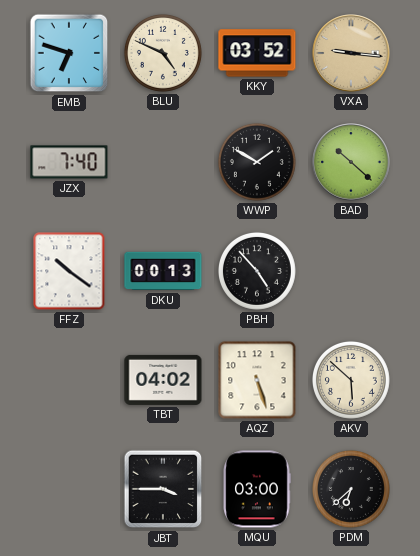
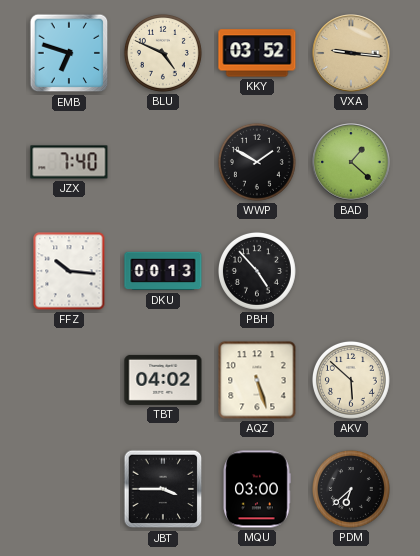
BAD: 10:22 -> 1:22 (351, 162)
FFZ: 10:21 -> 10:16 (69, 271)
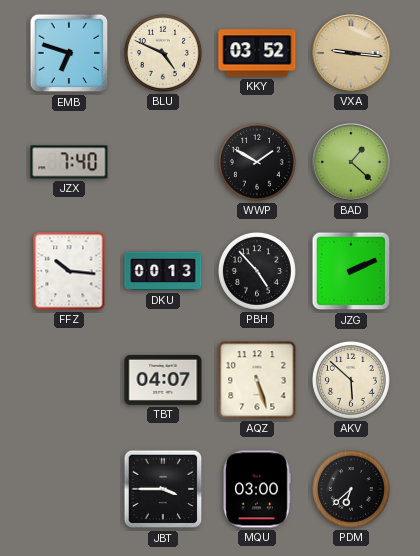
JZG: none -> 2:11 (351, 271)
TBT: 04:02 -> 04:07 (163, 380)
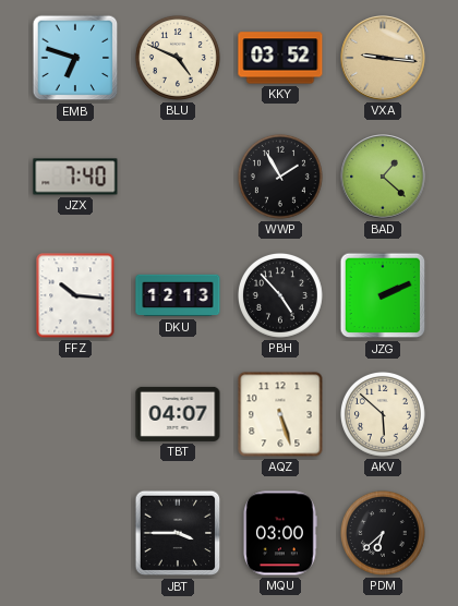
WWP: 1:50 -> 1:55 (280, 177)
DKU: 00:13 -> 12:13 (178, 295)
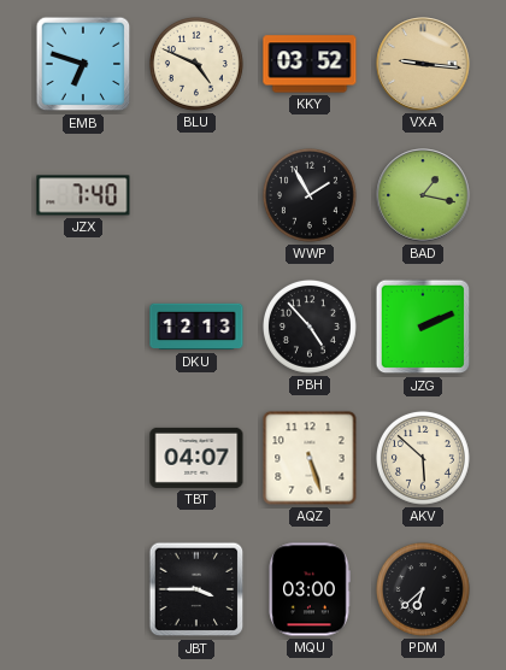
BAD: 1:22 -> 1:17 (423, 195)
FFZ: 10:16 -> none (75, 295)
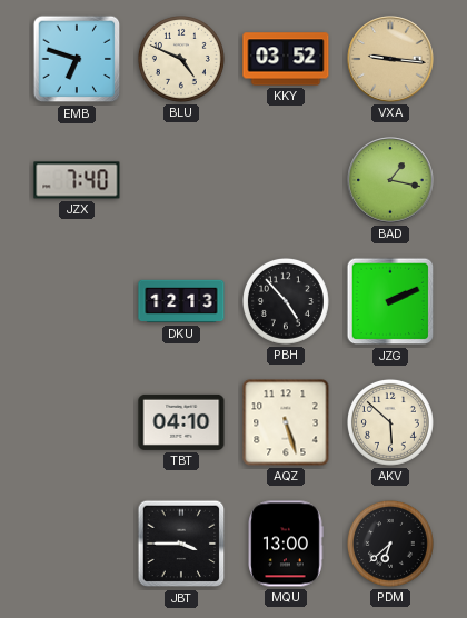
WWP: 1:55 -> none (310, 195)
TBT: 04:07 -> 04:10 (181, 422)
MQU: 03:00 -> 13:00 (286, 544)
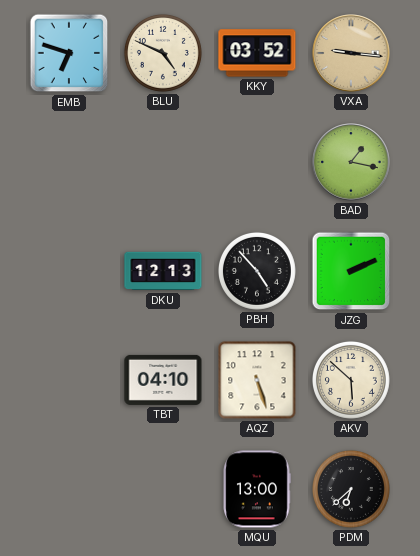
JZX: 7:40 -> none (77, 180)
JBT: 3:45 -> none (181, 544)
